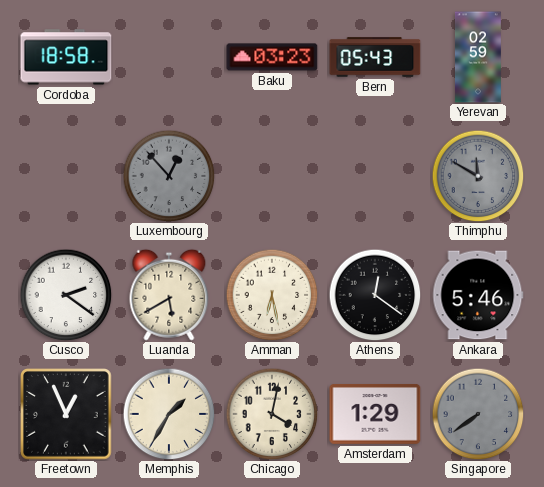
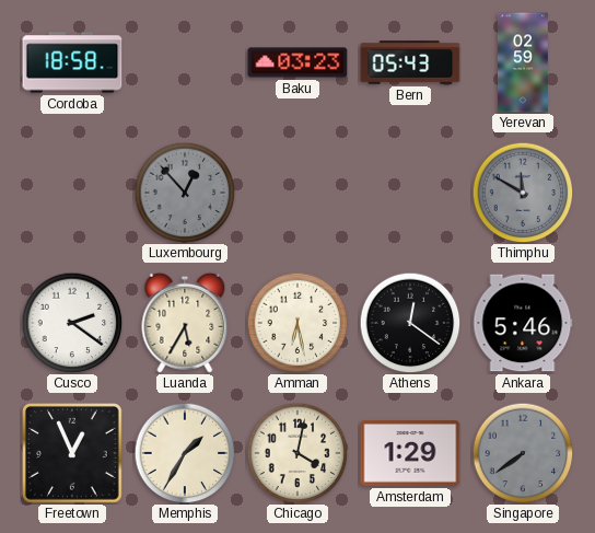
Luanda: 5:40 -> 5:35 (185, 323)
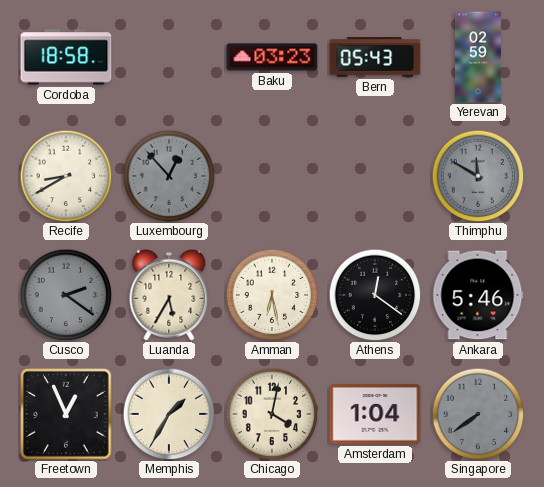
Recife: none -> 8:40 (66, 176)
Cusco dial: white -> grey (66, 295)
Amsterdam: 1:29 -> 1:04 (375, 415)
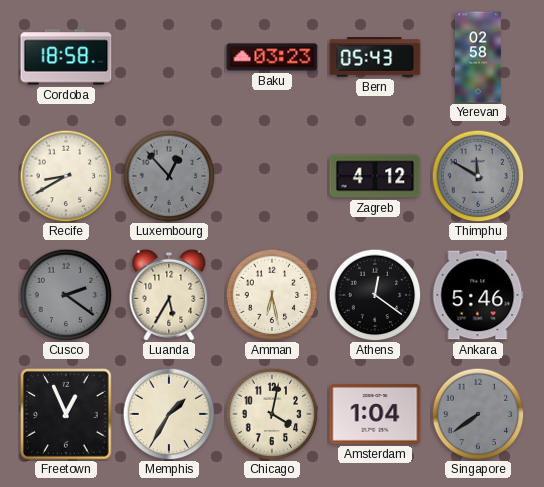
Yerevan: 02:59 -> 02:58 (478, 57)
Zagreb: none -> 4:12 (375, 176)
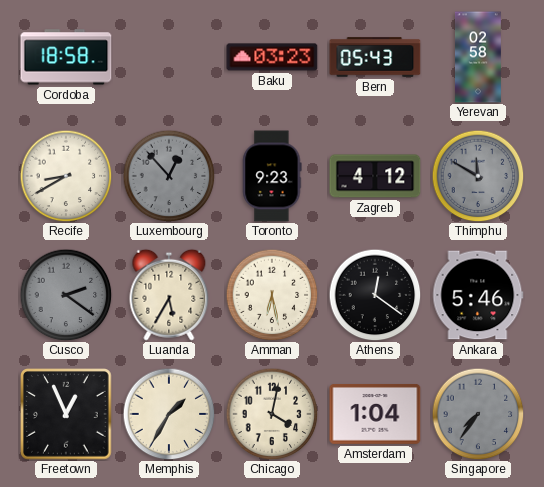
Toronto: none -> 9:23 (272, 176)
Singapore: 7:39 -> 7:36 (478, 414)
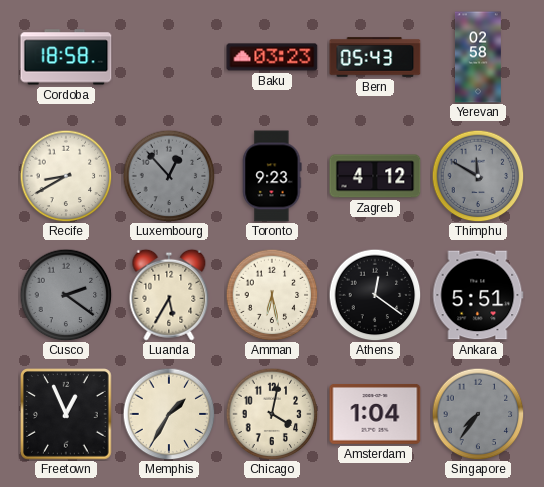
Ankara: 5:46 -> 5:51 (478, 295)
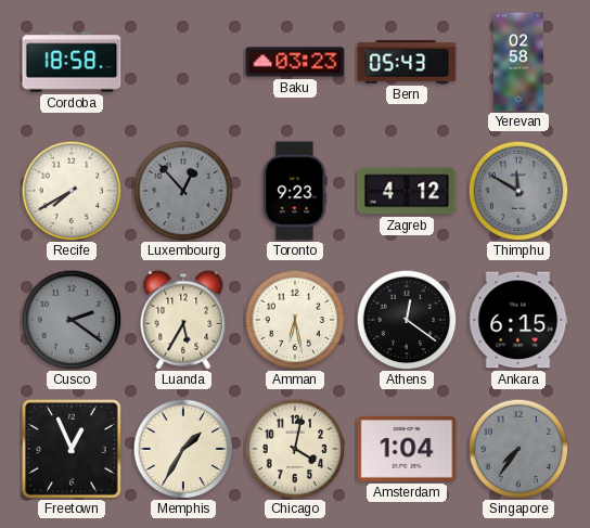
Recife: 8:40 -> 7:40 (72, 191)
Ankara: 5:51 -> 6:15 (518, 320)
